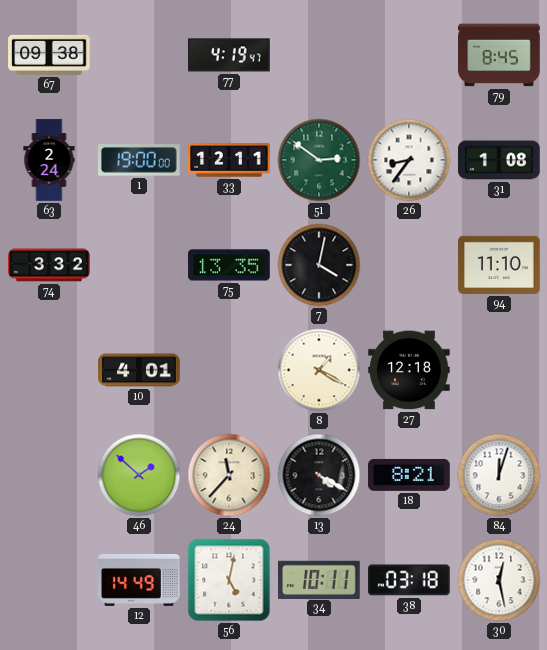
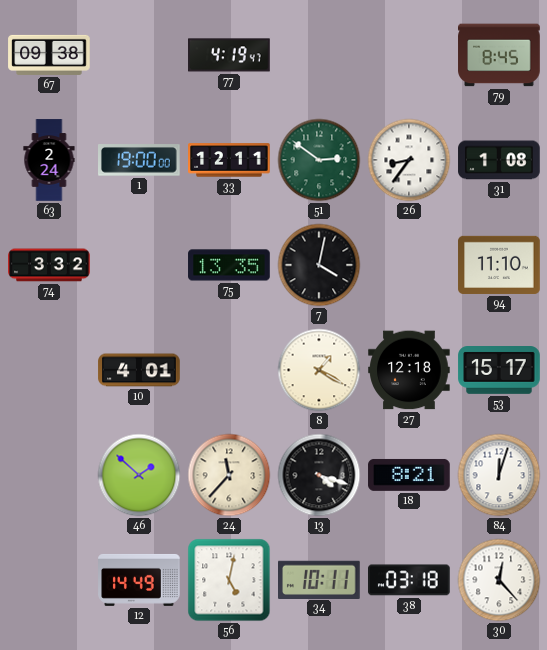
53: none -> 15:17 (499, 371)
13: 4:20 -> 4:18 (319, 475)
30: 12:28 -> 12:23 (499, 580)
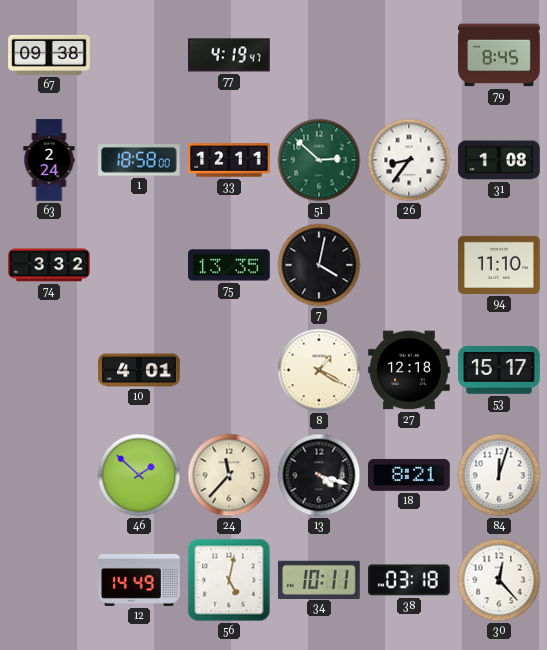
1: 19:00 -> 18:58 (140, 160)
51: 2:51 -> 2:52 (319, 160)
